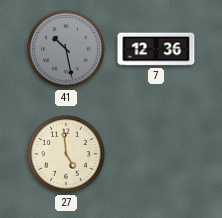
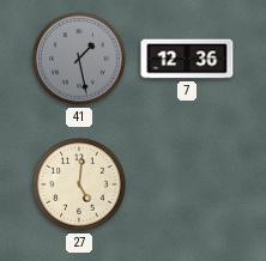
41: 10:28 -> 1:28 (79, 59)
27: 4:59 -> 5:01 (79, 184)
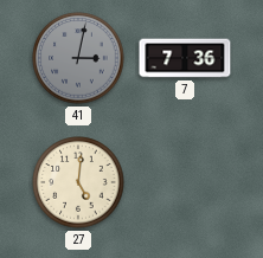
41: 1:28 -> 3:02 (78, 58)
7: 12:36 -> 7:36 (185, 58)
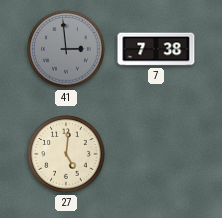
41: 3:02 -> 2:59 (66, 49)
7: 7:36 -> 7:38 (156, 49)
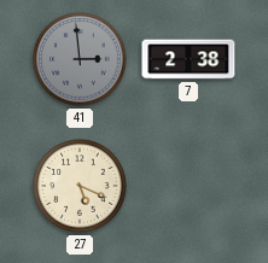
7: 7:38 -> 2:38 (188, 59)
27: 5:01 -> 5:19 (80, 186)
